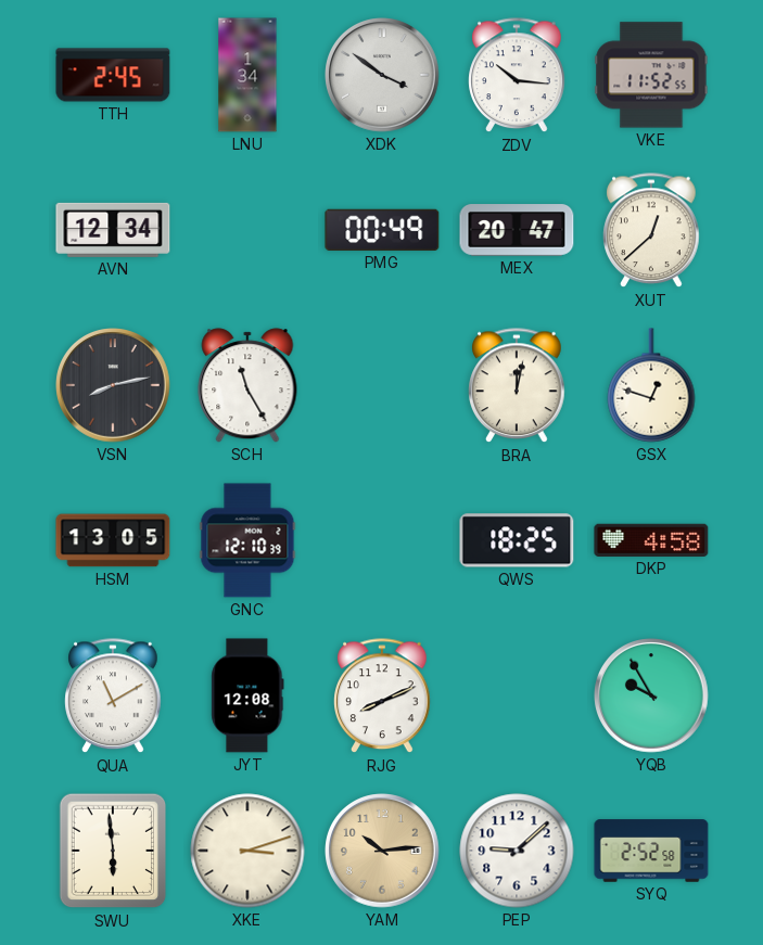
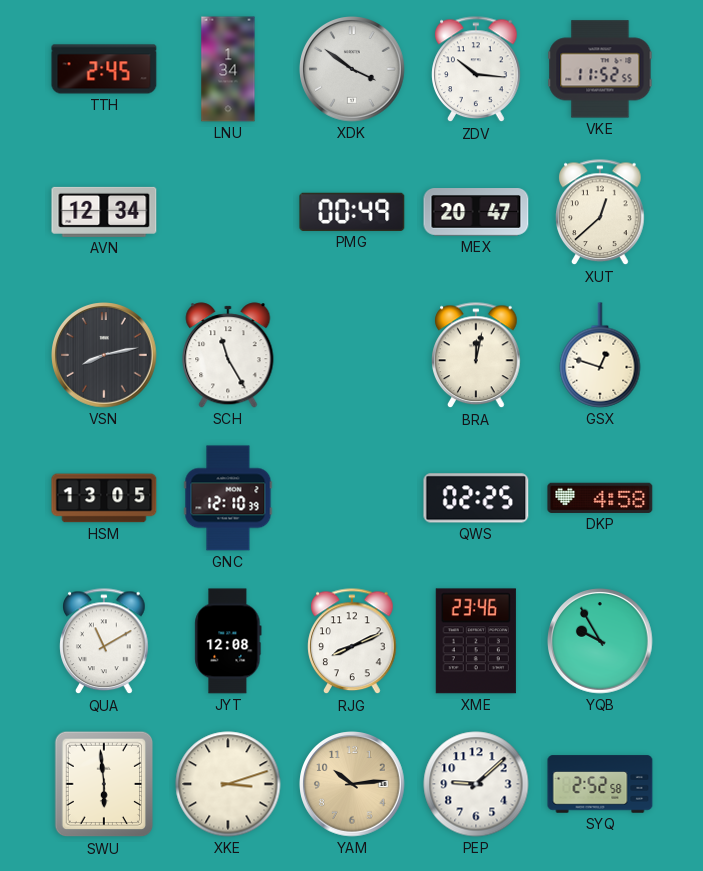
QWS: 18:25 -> 02:25 (476, 498)
XME: none -> 23:46 (476, 641)
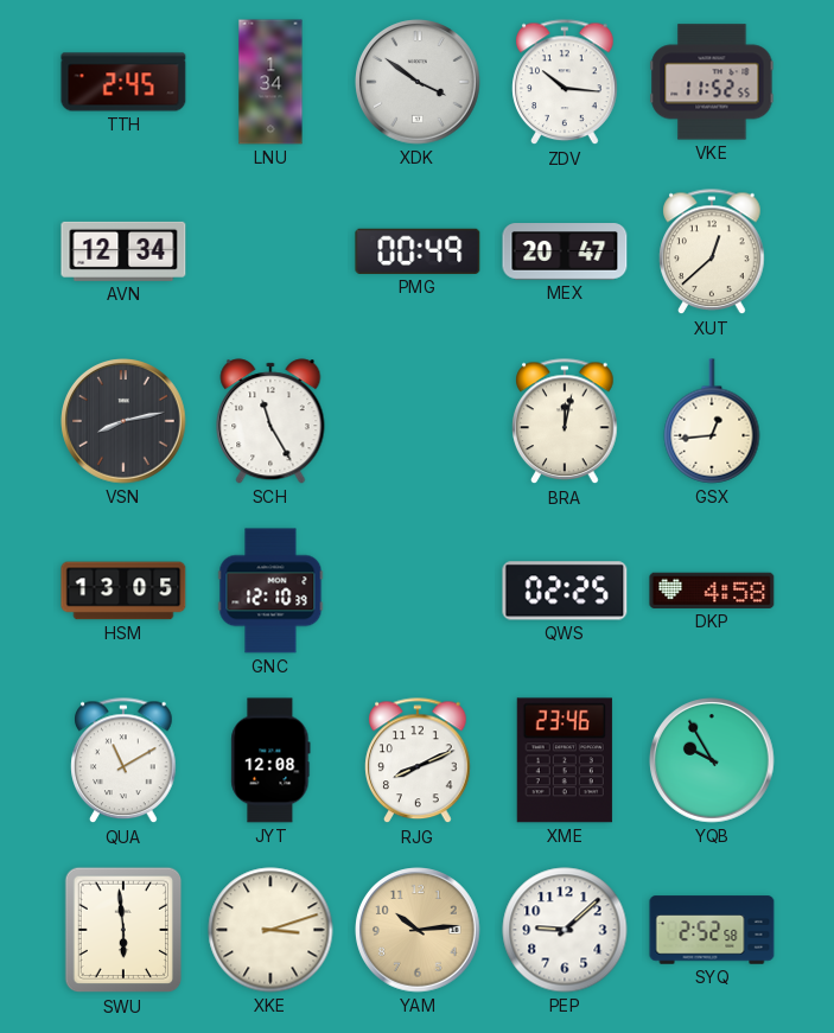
GSX: 12:48 -> 12:44 (712, 421)
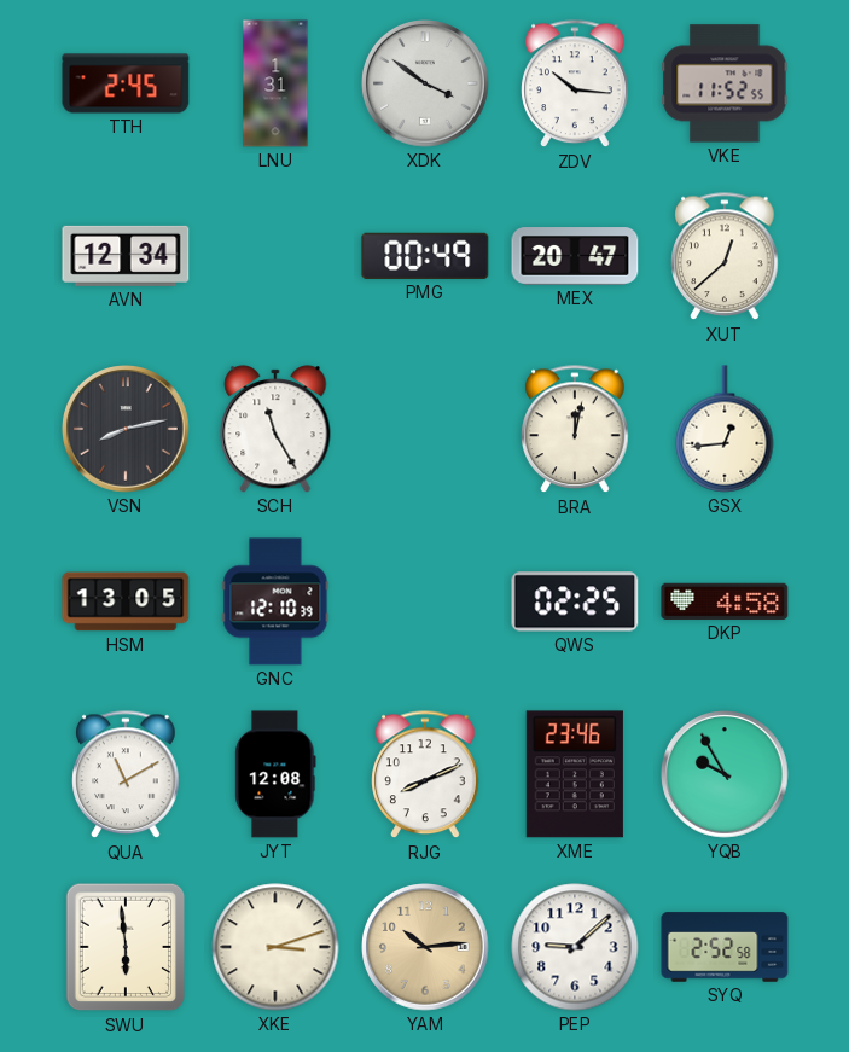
LNU: 1:34 -> 1:31 (275, 83)
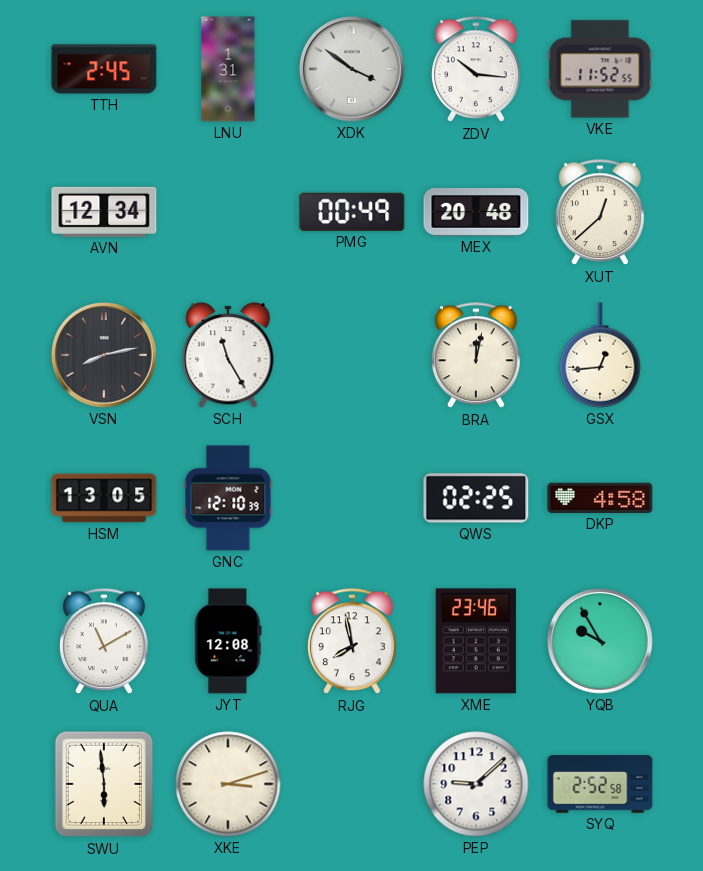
MEX: 20:47 -> 20:48 (476, 212)
RJG: 8:11 -> 7:58 (352, 642)
YAM: 10:14 -> none (425, 947)
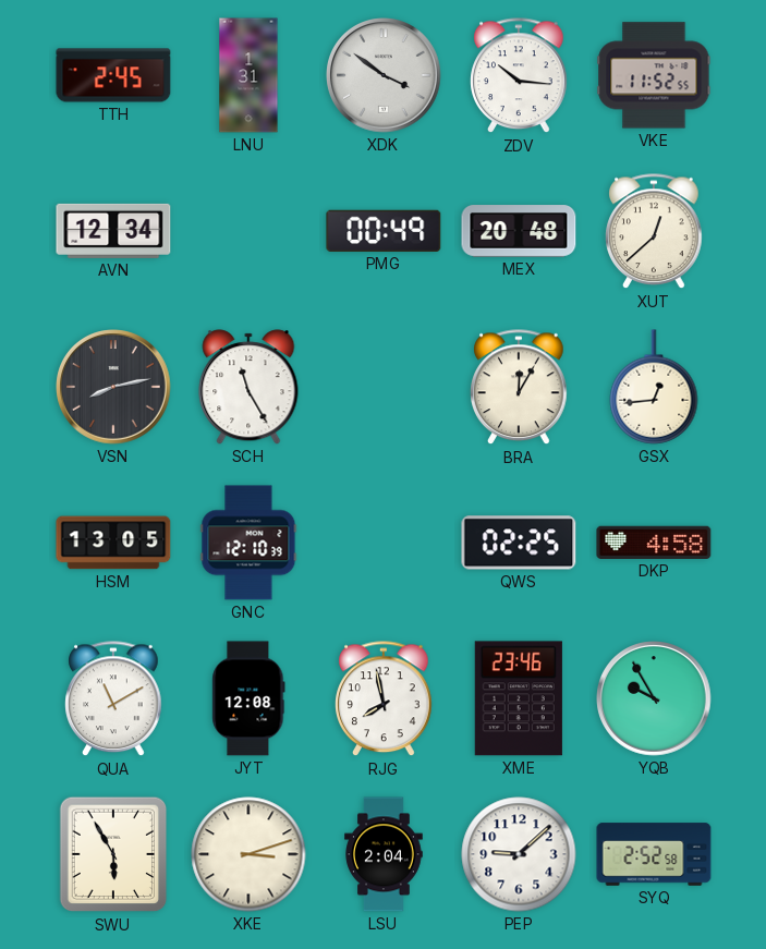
BRA: 12:02 -> 12:05 (519, 388)
SWU: 5:59 -> 5:55 (113, 854)
LSU: none -> 2:04 (384, 854)
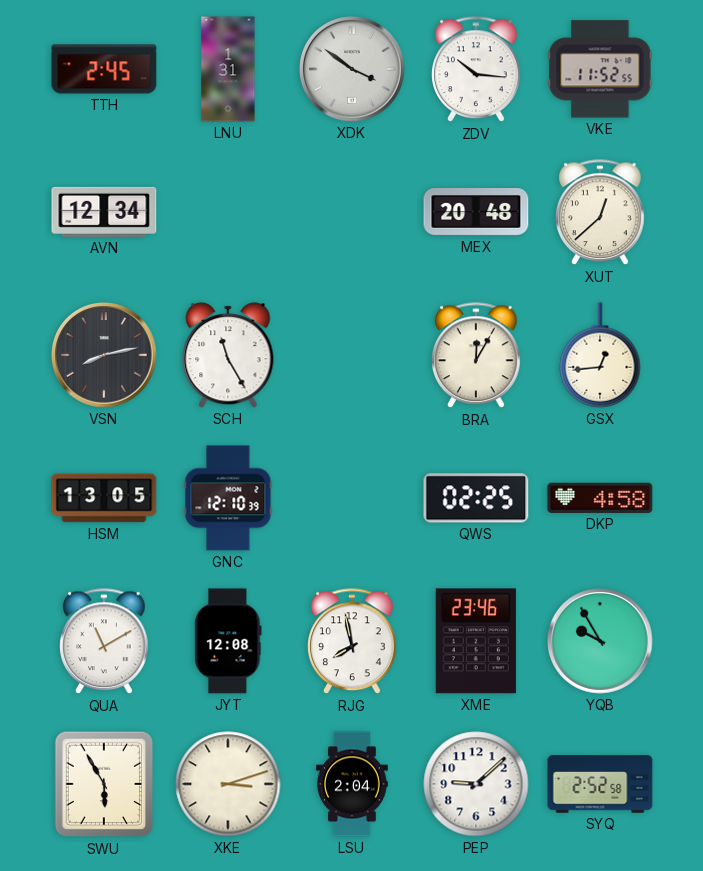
PMG: 00:49 -> none (384, 231)
